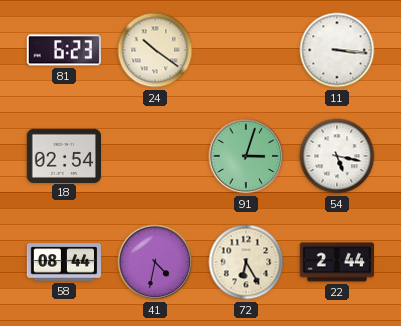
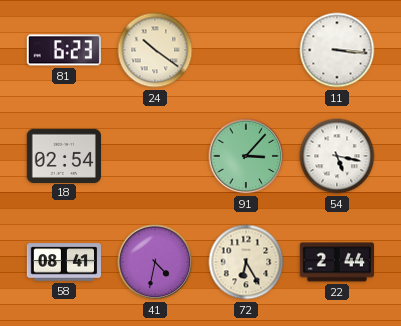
91: 3:03 -> 3:07 (246, 156)
58: 08:44 -> 08:41 (63, 262)
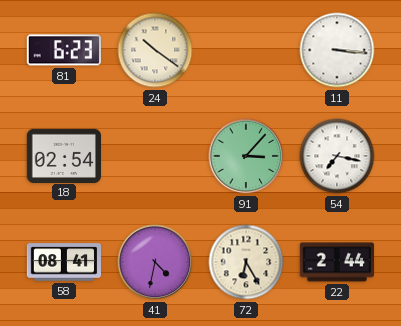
54: 5:17 -> 7:17 (337, 156)
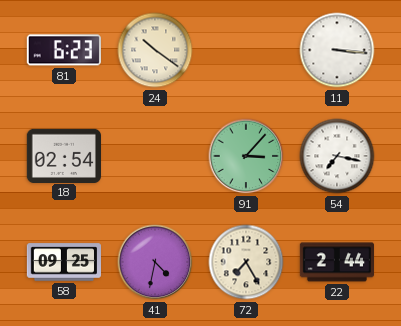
58: 08:41 -> 09:25 (63, 262)
72: 6:25 -> 7:25 (246, 262)
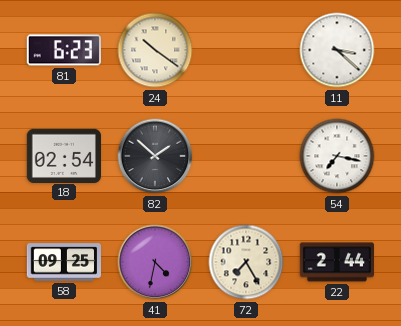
11: 3:16 -> 3:22 (337, 50)
82: none -> 1:52 (155, 156)
91: 3:07 -> none (246, 156)
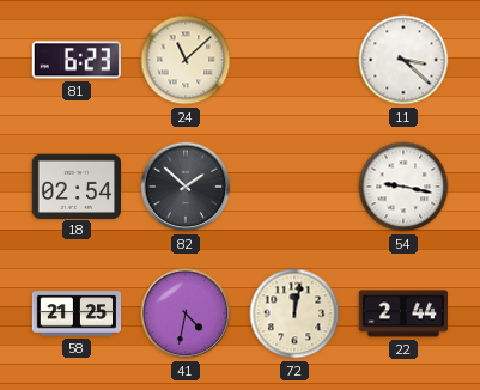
24: 10:21 -> 11:08 (186, 60)
54: 7:17 -> 9:17 (403, 187)
58: 09:25 -> 21:25 (75, 313)
72: 7:25 -> 12:02 (294, 313)
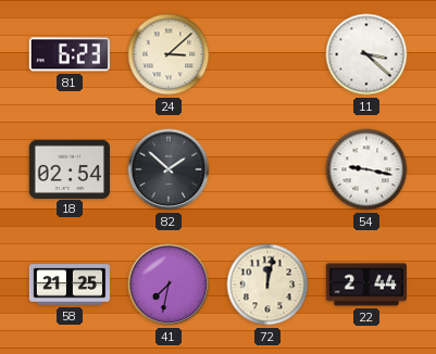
24: 11:08 -> 3:08 (169, 54)
41: 4:32 -> 7:32 (169, 285)
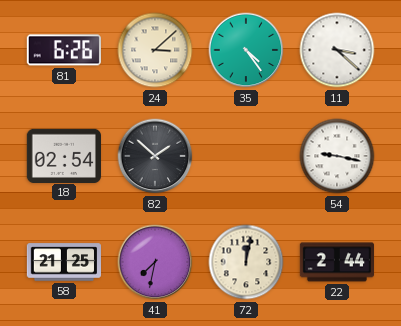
81: 6:23 -> 6:26 (64, 50)
35: none -> 4:24 (246, 50)
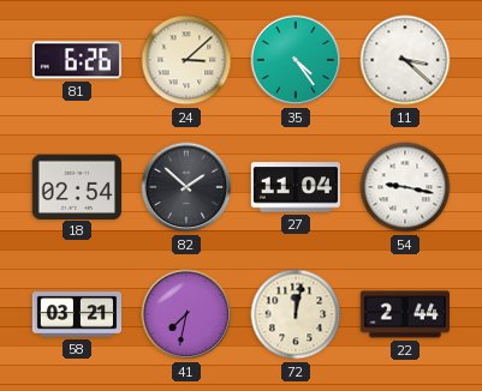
27: none -> 11:04 (294, 187)
58: 21:25 -> 03:21 (76, 314)
